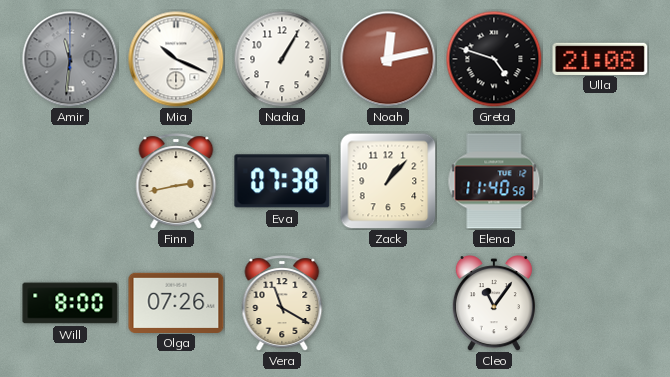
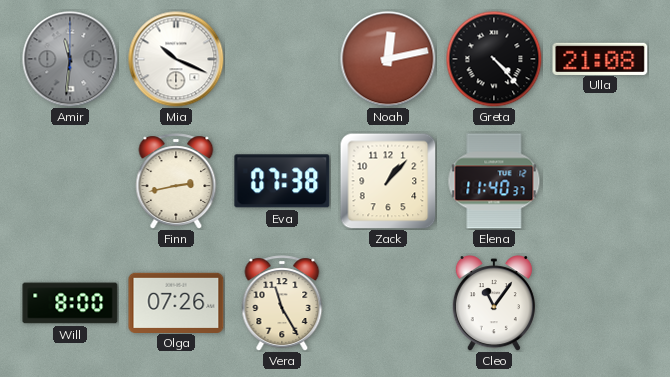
Nadia: 1:05 -> none (282, 59)
Greta: 4:48 -> 4:23 (494, 59)
Elena: 11:40:58 -> 11:40:37 (494, 181)
Vera: 11:20 -> 11:25 (282, 303)
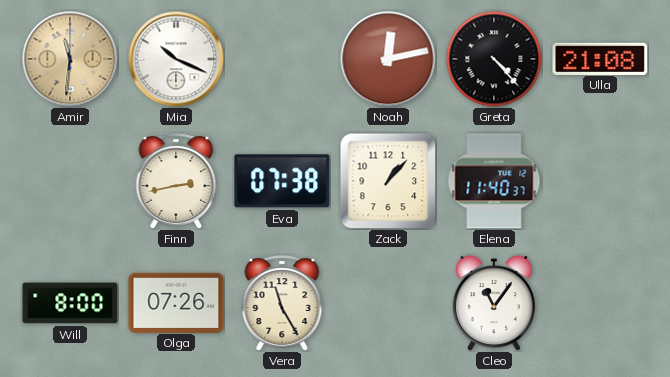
Amir dial: grey -> champagne (70, 59)
